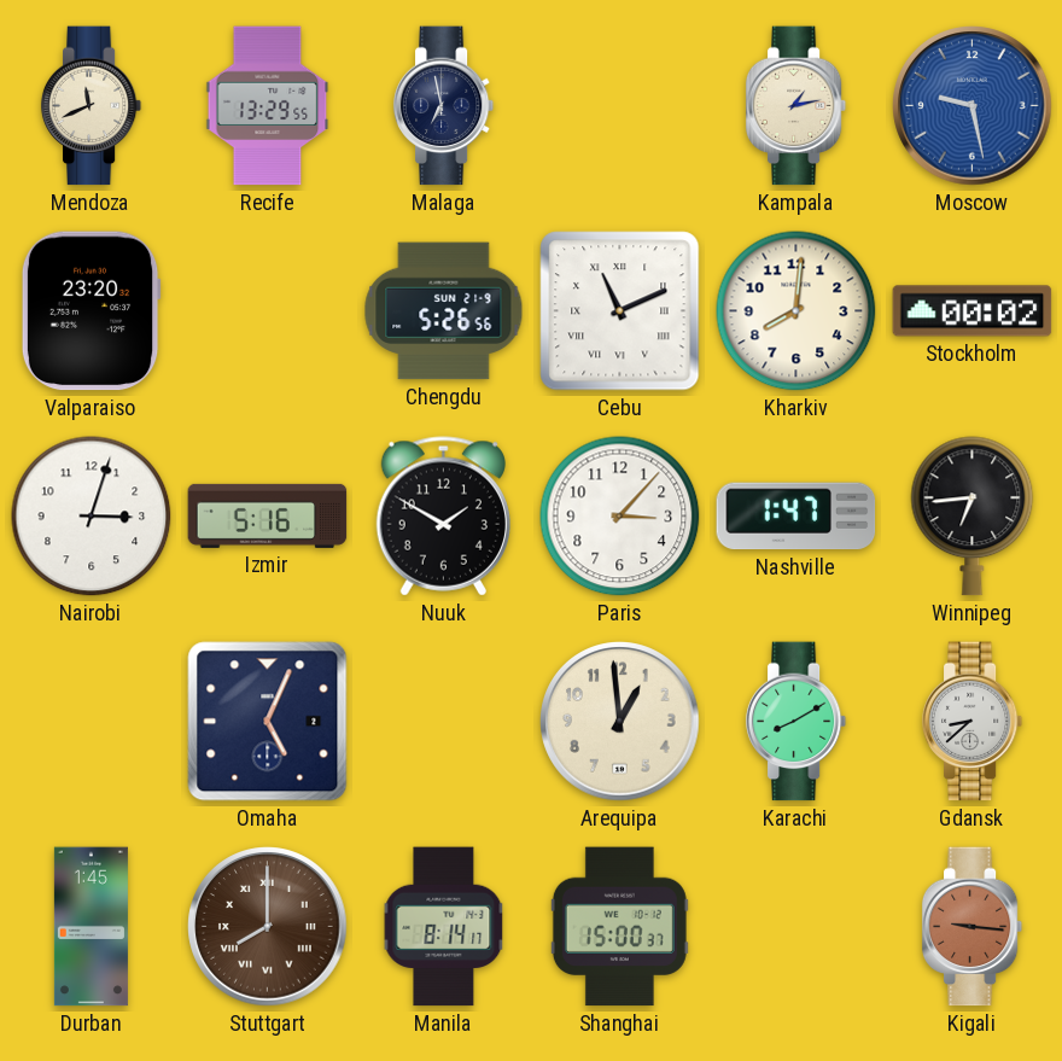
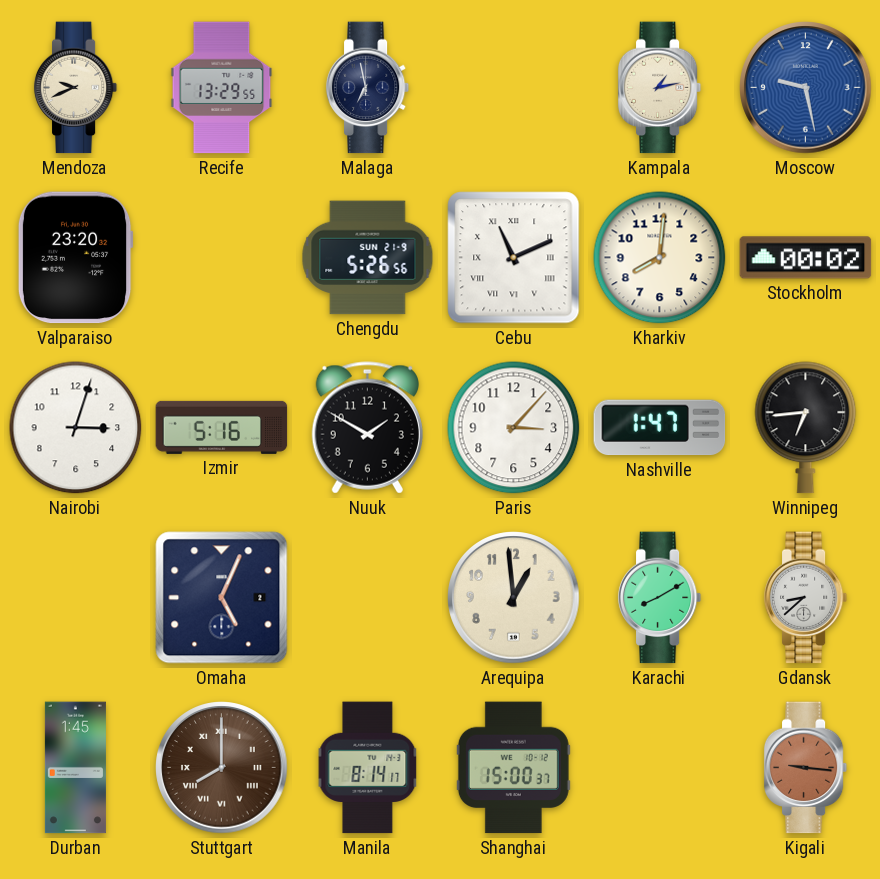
Mendoza: 11:41 -> 9:41 (76, 88)
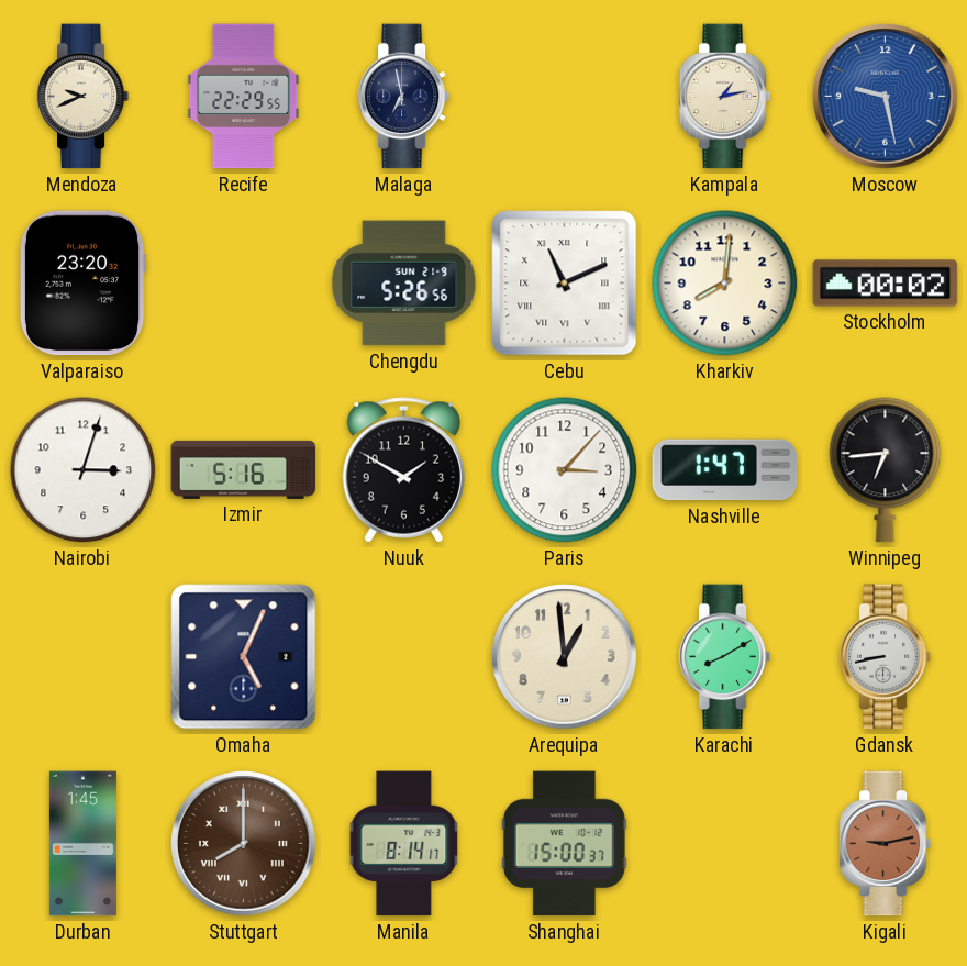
Recife: 13:29 -> 22:29 (244, 97)
Gdansk: 8:38 -> 8:43 (886, 657)
Kigali: 9:16 -> 9:13 (886, 844)
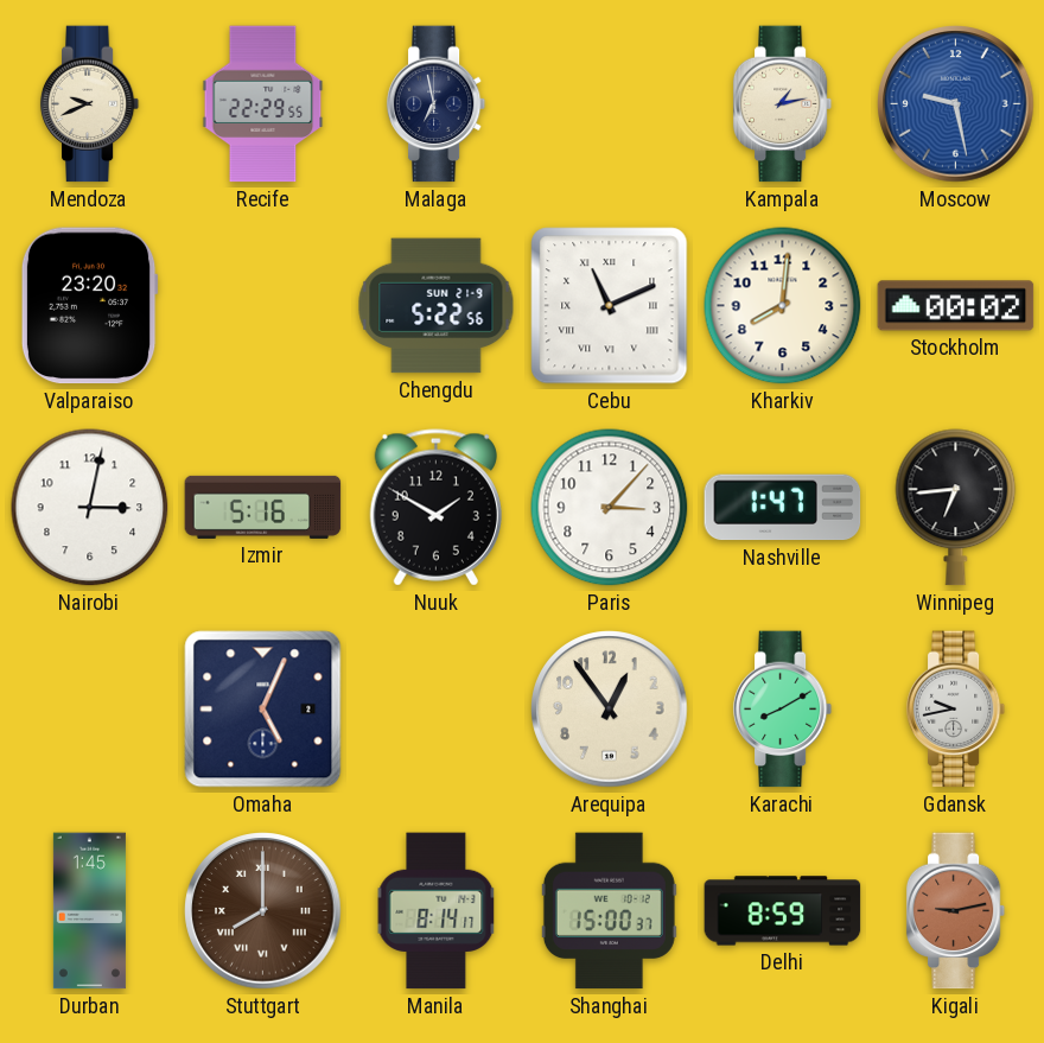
Chengdu: 5:26 -> 5:22 (437, 306)
Nairobi: 3:03 -> 3:02 (90, 508)
Arequipa: 12:59 -> 12:54 (610, 710)
Gdansk: 8:43 -> 9:43 (956, 710)
Delhi: none -> 8:59 (783, 911)
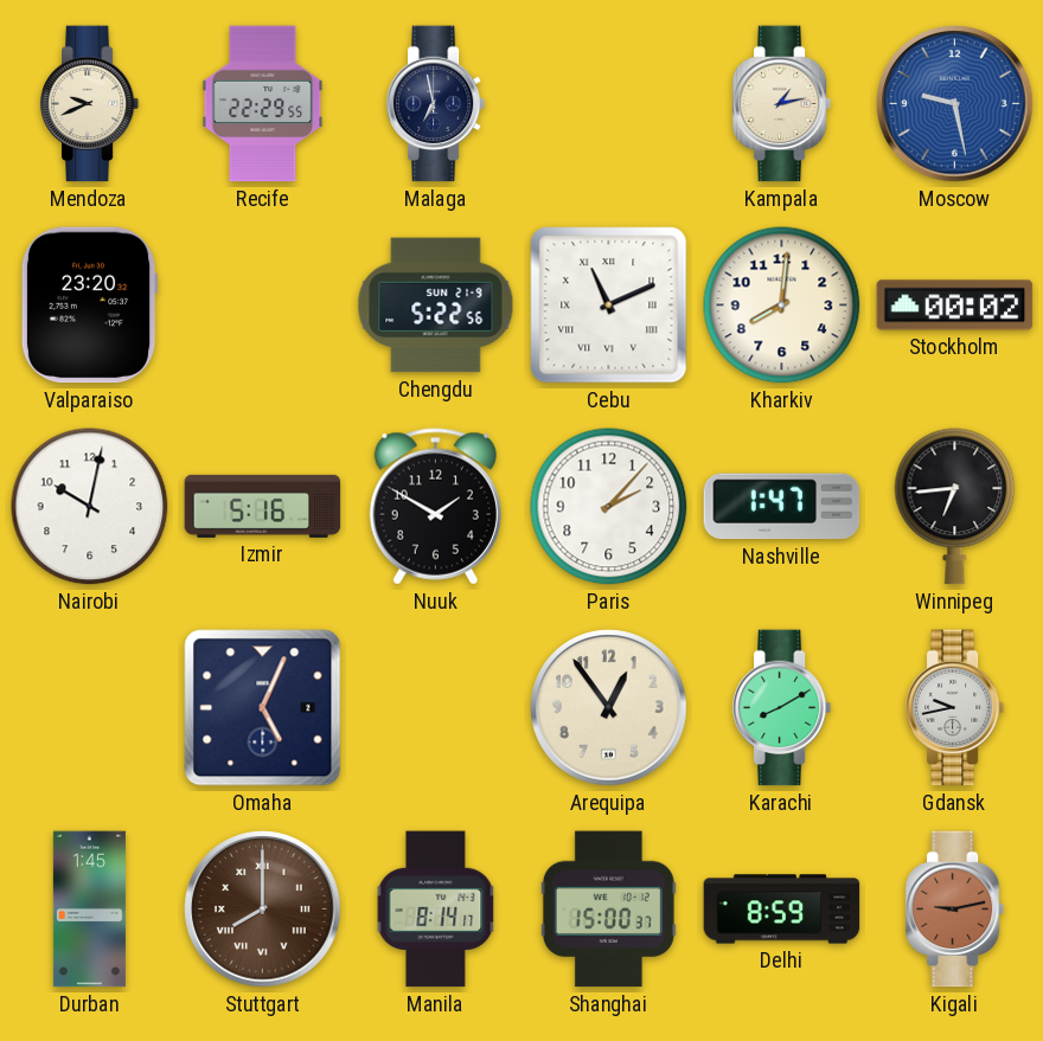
Nairobi: 3:02 -> 10:02 (90, 507)
Paris: 3:07 -> 2:07 (609, 507)
